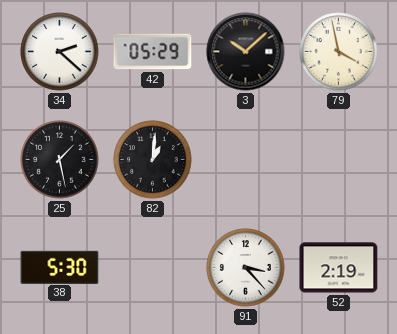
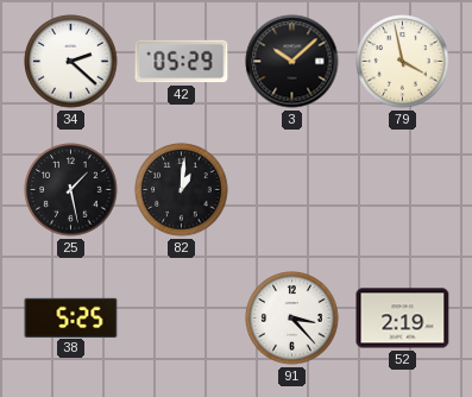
38: 5:30 -> 5:25 (71, 317)
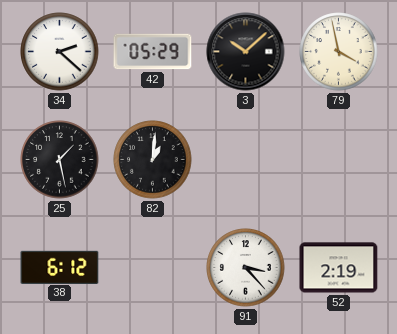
38: 5:25 -> 6:12 (60, 267)
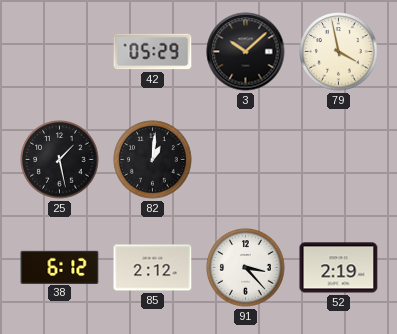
34: 2:22 -> none (60, 52)
85: none -> 2:12 (153, 268)
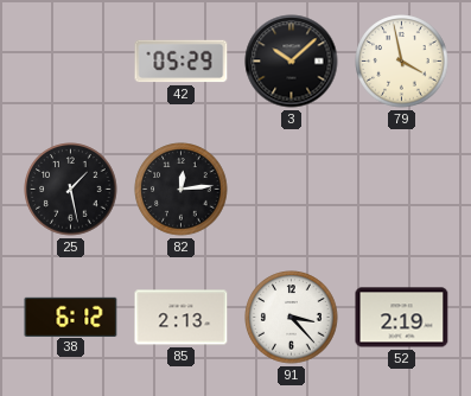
82: 1:01 -> 12:14 (182, 190)
85: 2:12 -> 2:13 (182, 318)
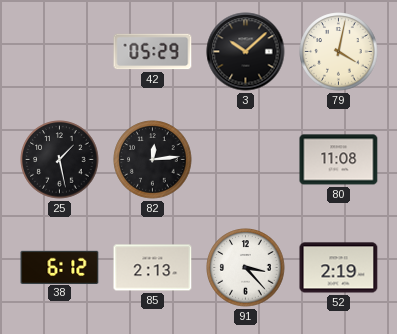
79: 3:58 -> 4:02 (339, 52)
80: none -> 11:08 (339, 160)
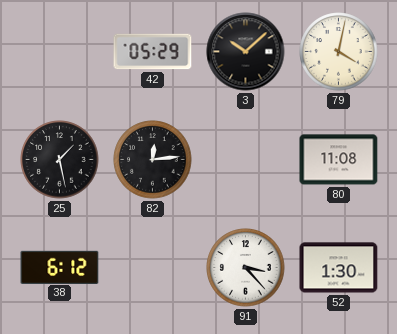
85: 2:13 -> none (153, 268)
52: 2:19 -> 1:30 (339, 268)
